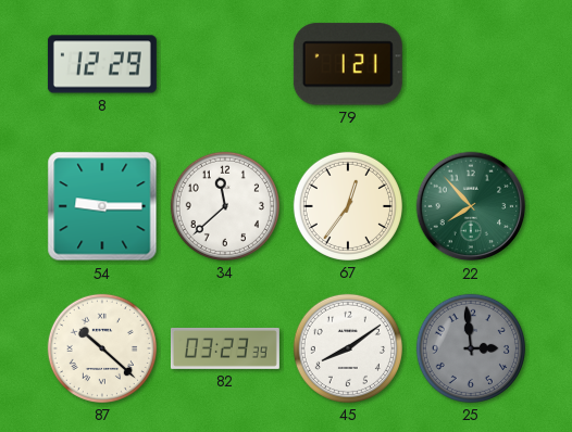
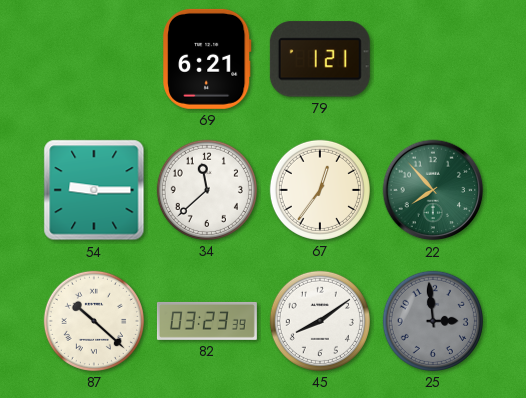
8: 12:29 -> none (102, 64)
69: none -> 6:21 (208, 59)
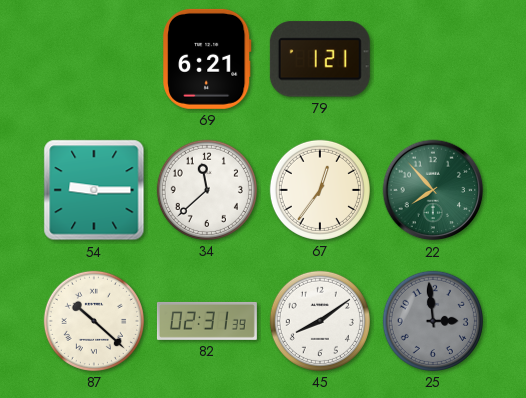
82: 03:23 -> 02:31 (207, 321)
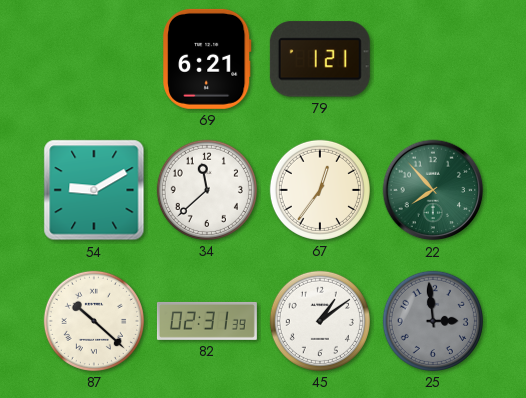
54: 9:15 -> 9:10 (94, 190)
45: 8:09 -> 1:09 (320, 321)
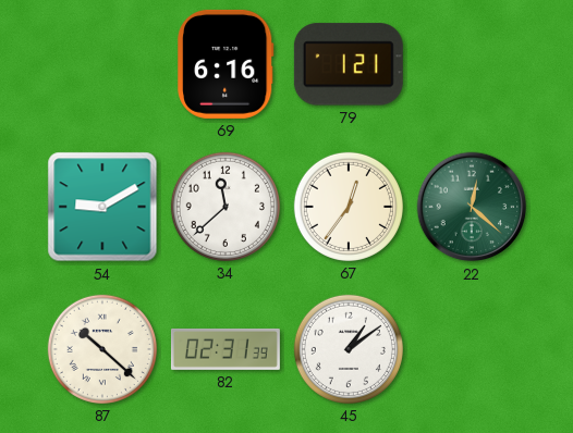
69: 6:21 -> 6:16 (227, 64)
22: 7:53 -> 12:22 (472, 207)
25: 2:59 -> none (433, 321)
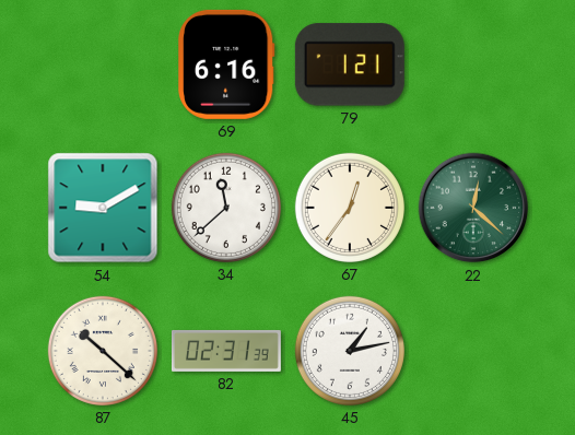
45: 1:09 -> 1:13 (350, 351)
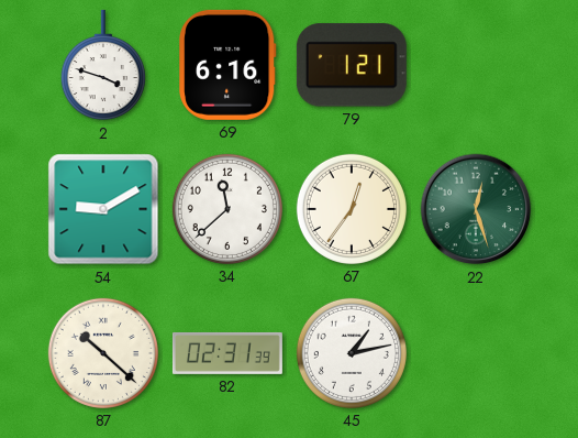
2: none -> 3:48 (103, 65)
22: 12:22 -> 12:27 (476, 209)
